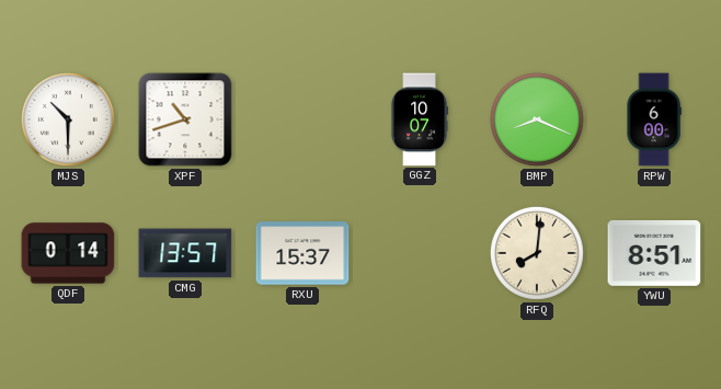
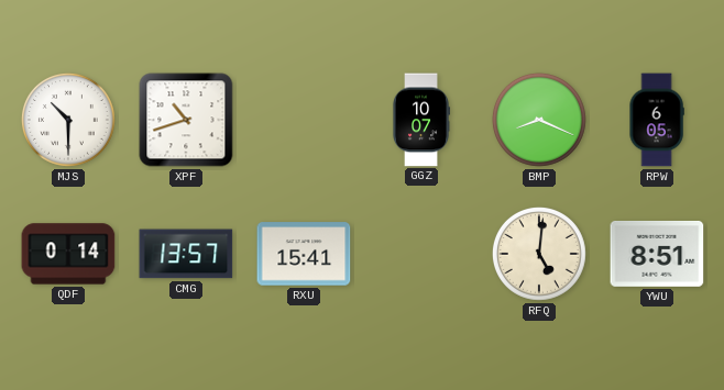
RPW: 6:00 -> 6:05 (657, 120)
RXU: 15:37 -> 15:41 (304, 254)
RFQ: 8:01 -> 5:01 (539, 254)
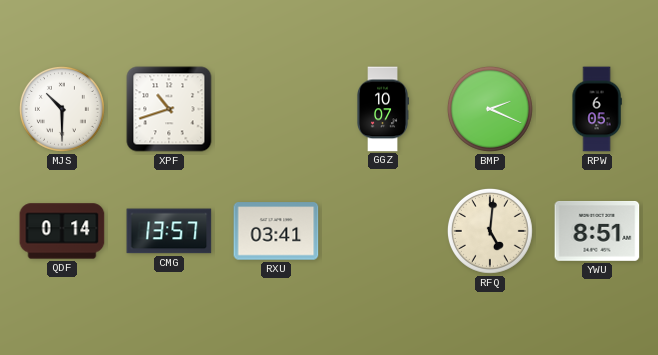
BMP: 8:19 -> 2:19 (490, 109)
RXU: 15:41 -> 03:41 (276, 231)
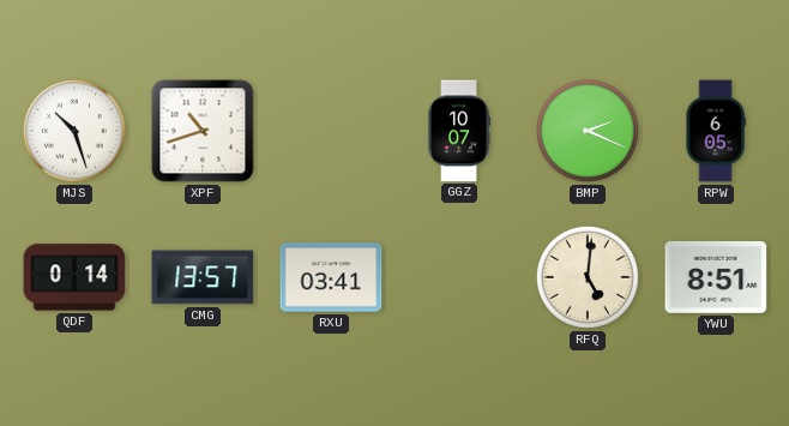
MJS: 10:30 -> 10:27 (74, 131)
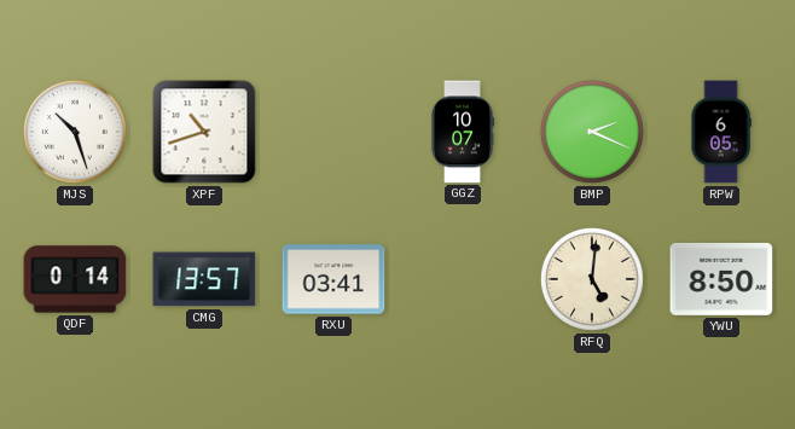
YWU: 8:51 -> 8:50 (721, 279)
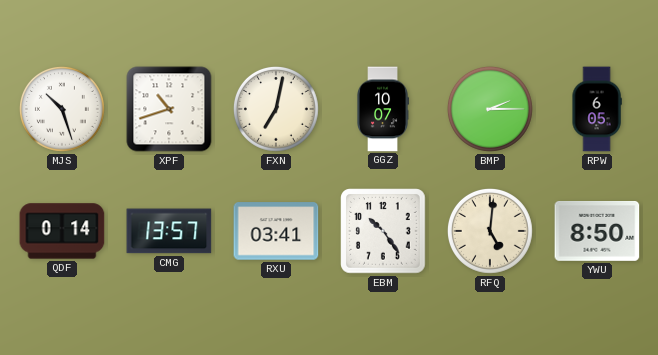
FXN: none -> 7:02 (276, 109)
BMP: 2:19 -> 2:15 (490, 109)
EBM: none -> 10:24 (383, 231)
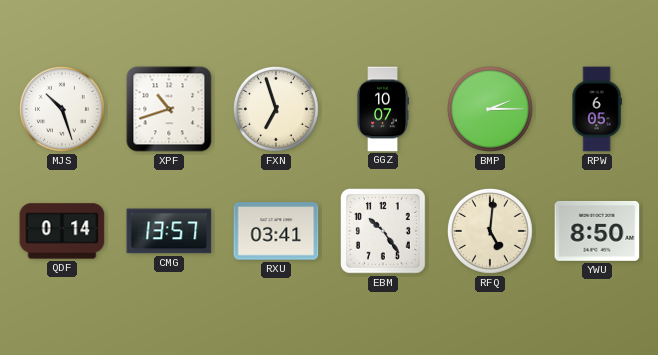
FXN: 7:02 -> 6:57 (276, 109)
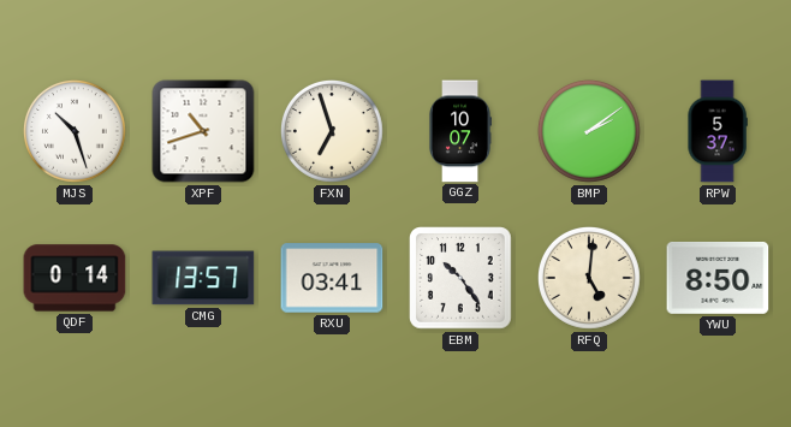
BMP: 2:15 -> 2:09 (589, 131)
RPW: 6:05 -> 5:37 (718, 131)
